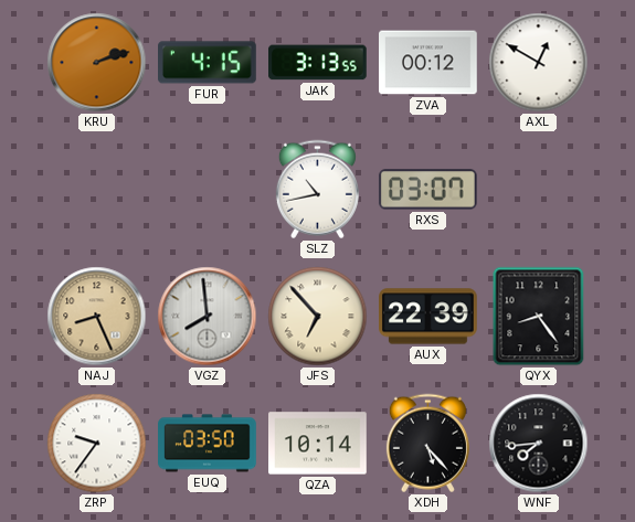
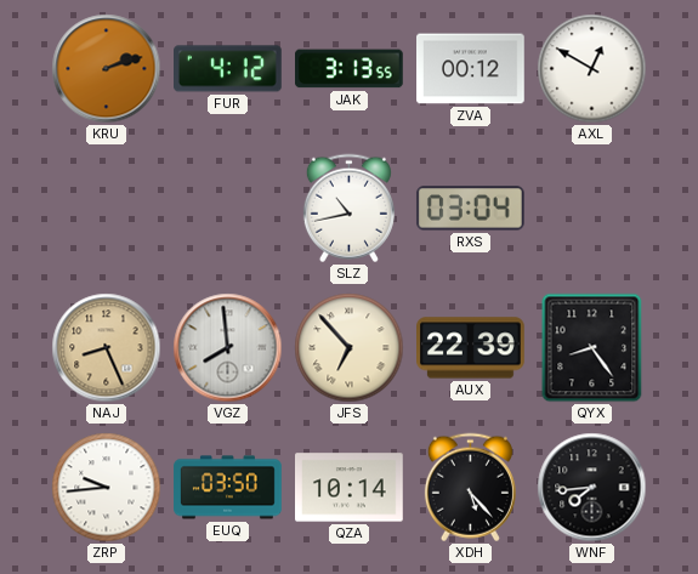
FUR: 4:15 -> 4:12 (228, 69)
RXS: 03:07 -> 03:04 (471, 209)
ZRP: 9:36 -> 9:44 (107, 488)
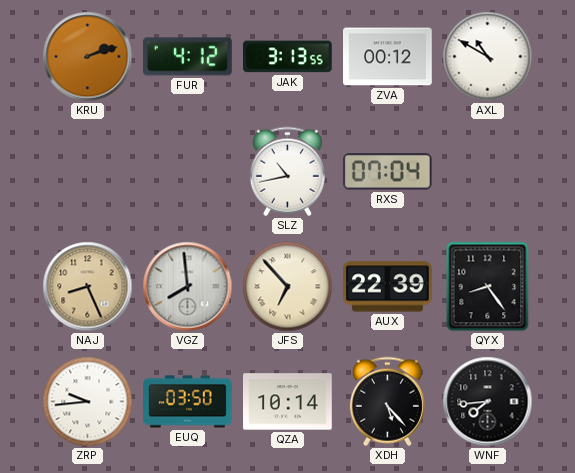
AXL: 12:50 -> 10:50 (488, 57)
RXS: 03:04 -> 07:04 (388, 172)
